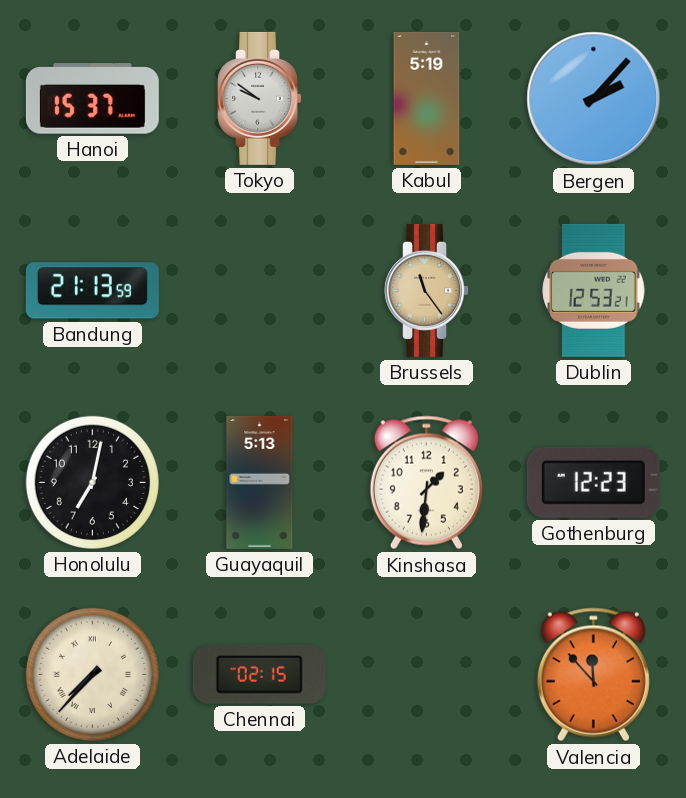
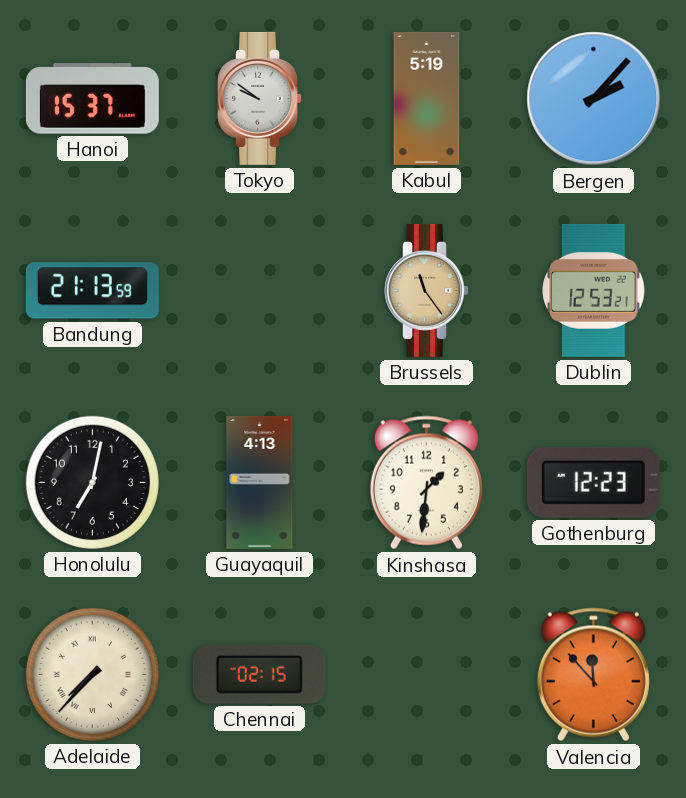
Guayaquil: 5:13 -> 4:13 (260, 482)
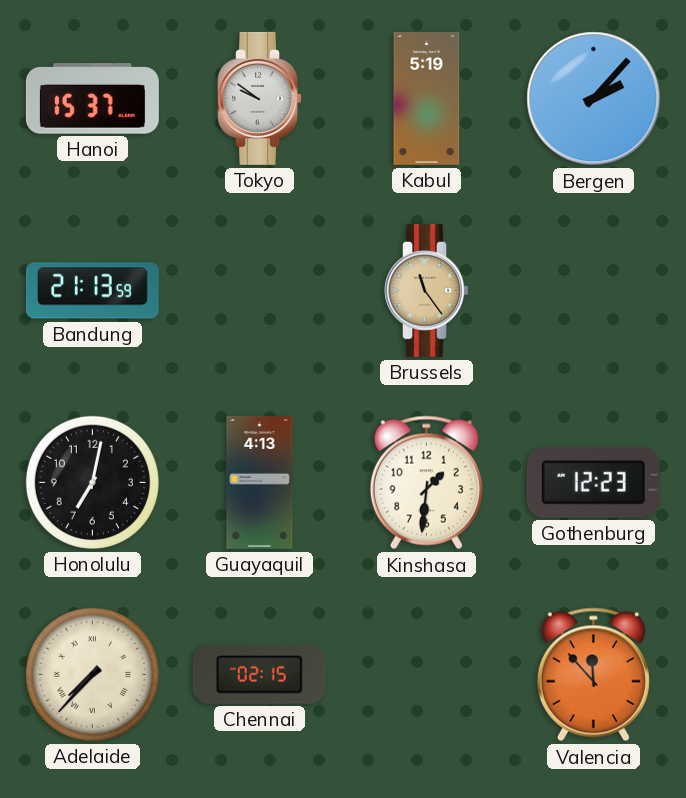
Dublin: 12:53 -> none (594, 290)
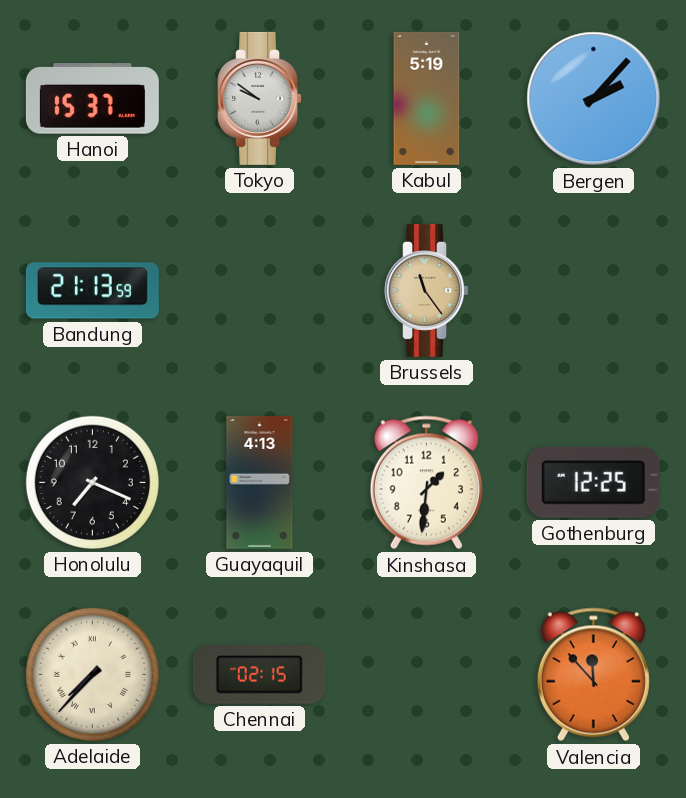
Honolulu: 7:02 -> 7:19 (92, 482)
Gothenburg: 12:23 -> 12:25 (593, 482)
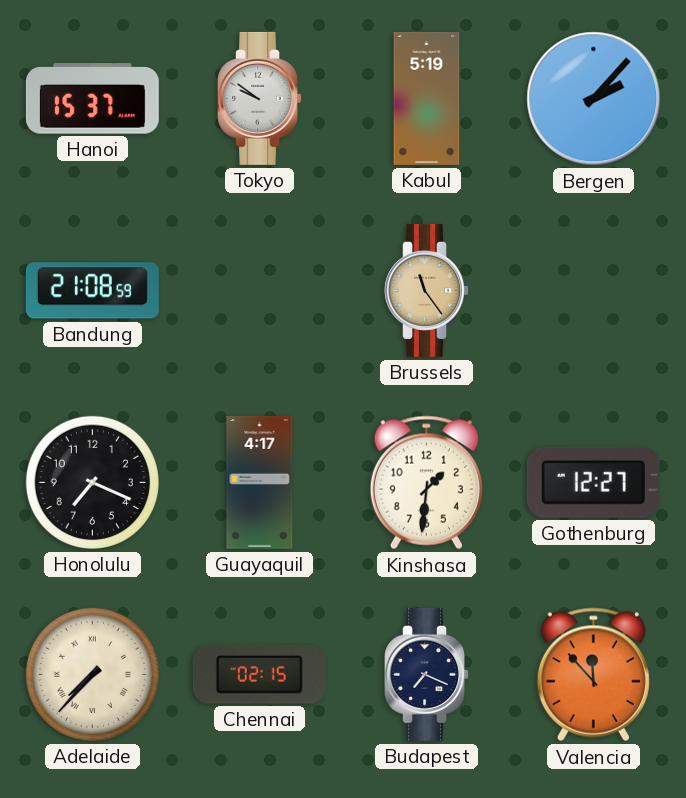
Bandung: 21:13 -> 21:08 (92, 291)
Guayaquil: 4:13 -> 4:17 (260, 482)
Gothenburg: 12:25 -> 12:27 (593, 482)
Budapest: none -> 7:19 (427, 674)
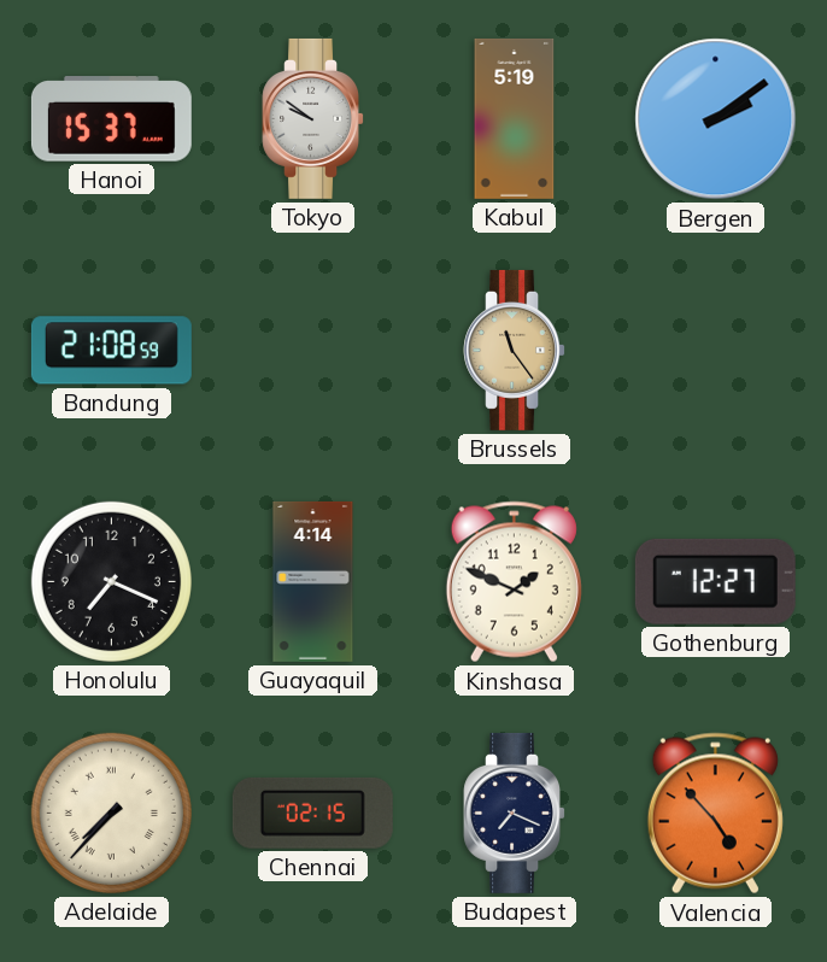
Bergen: 2:07 -> 2:09 (716, 119)
Guayaquil: 4:17 -> 4:14 (313, 581)
Kinshasa: 1:31 -> 1:49 (514, 582)
Valencia: 11:53 -> 4:53 (715, 814)
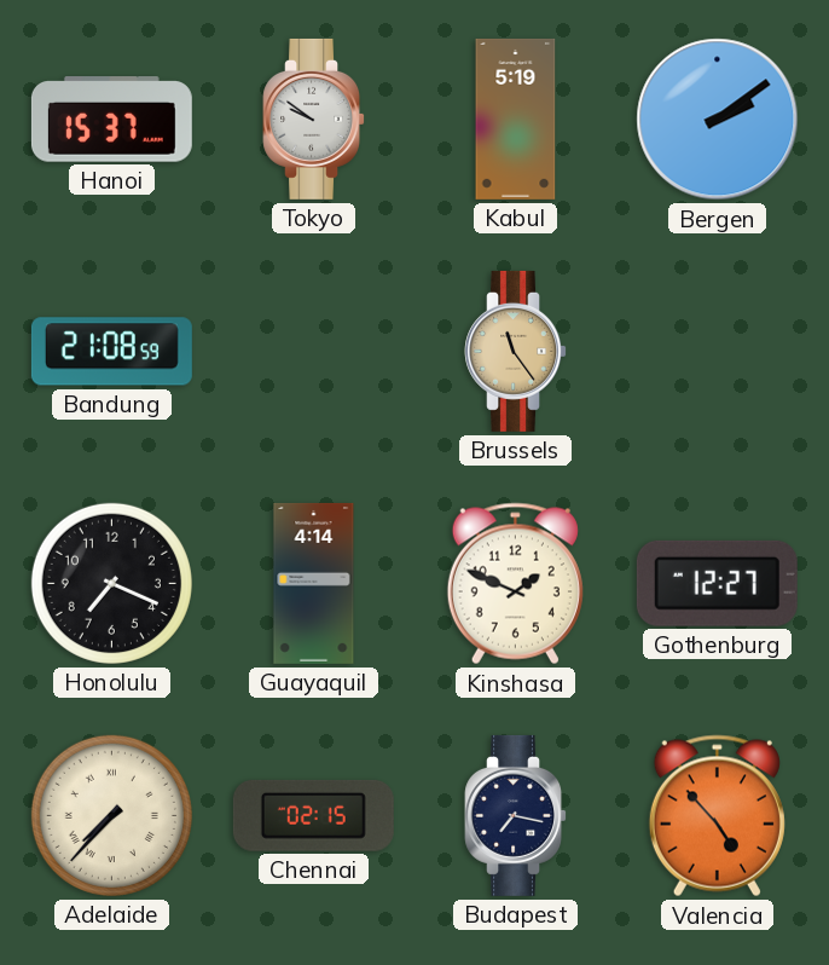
Budapest: 7:19 -> 7:17 (516, 815)
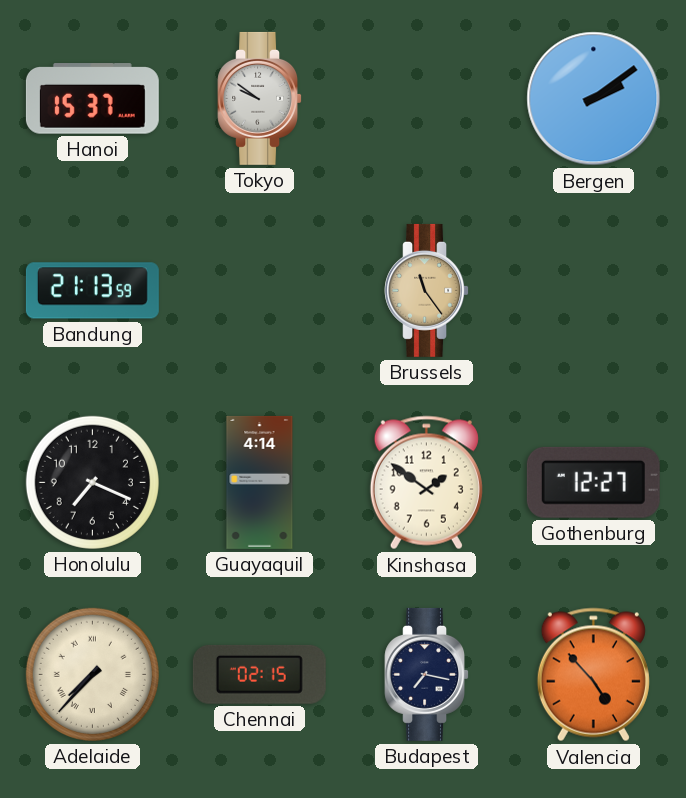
Kabul: 5:19 -> none (516, 119)
Bandung: 21:08 -> 21:13 (92, 291)
Kinshasa: 1:49 -> 1:51 (426, 483)
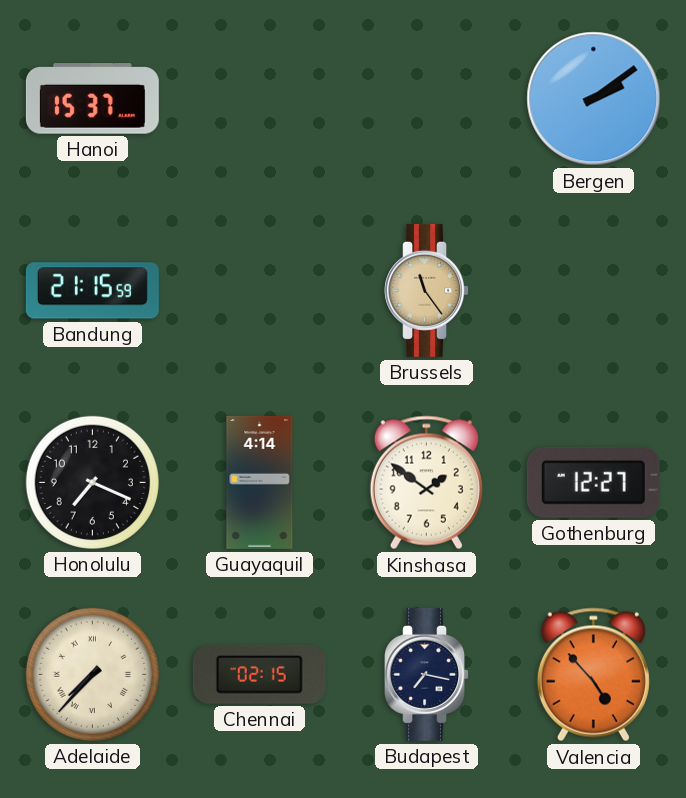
Tokyo: 9:51 -> none (260, 98)
Bandung: 21:13 -> 21:15 (92, 291)
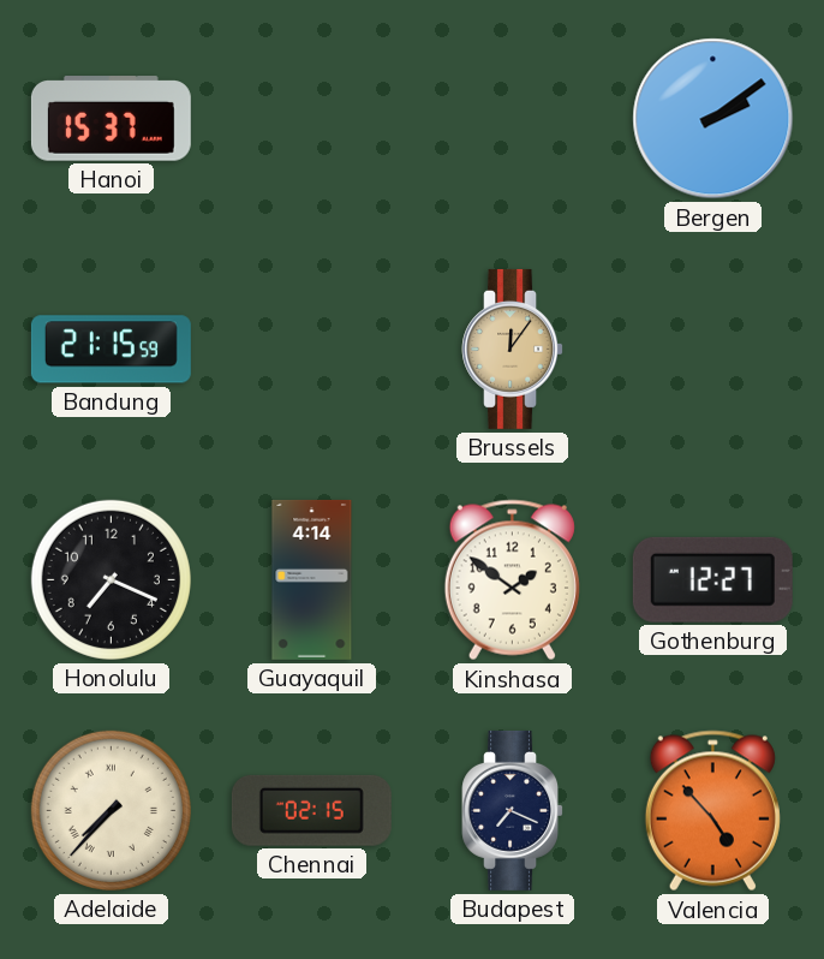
Brussels: 11:24 -> 12:06 (513, 349)
Budapest: 7:17 -> 7:19 (513, 810)
